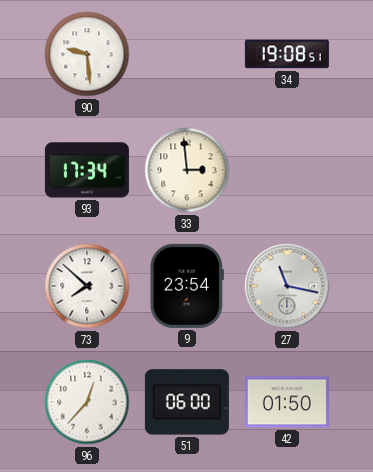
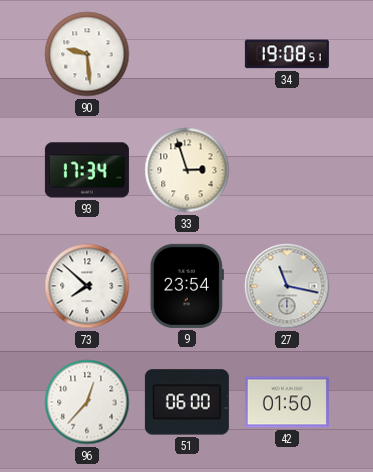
33: 2:59 -> 2:57 (187, 170)
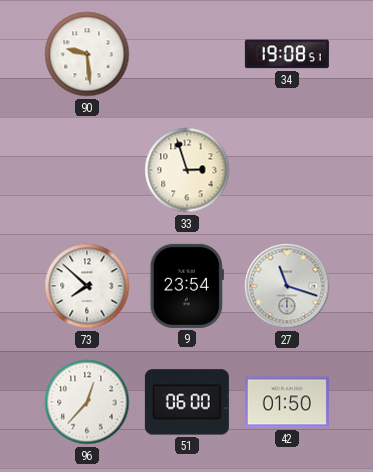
93: 17:34 -> none (87, 170)
27: 11:17 -> 11:18 (287, 286)
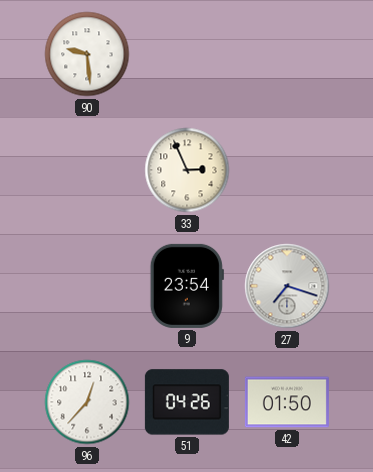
34: 19:08 -> none (287, 54)
33: 2:57 -> 2:56 (187, 170)
73: 7:52 -> none (87, 286)
27: 11:18 -> 7:18 (287, 286)
51: 06:00 -> 04:26 (187, 402)
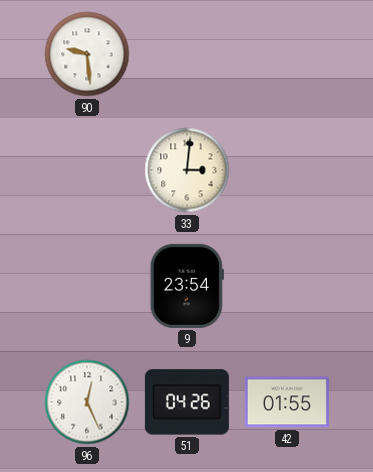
33: 2:56 -> 3:01 (187, 170)
27: 7:18 -> none (287, 286)
96: 12:37 -> 12:26 (87, 402)
42: 01:50 -> 01:55 (287, 402)
